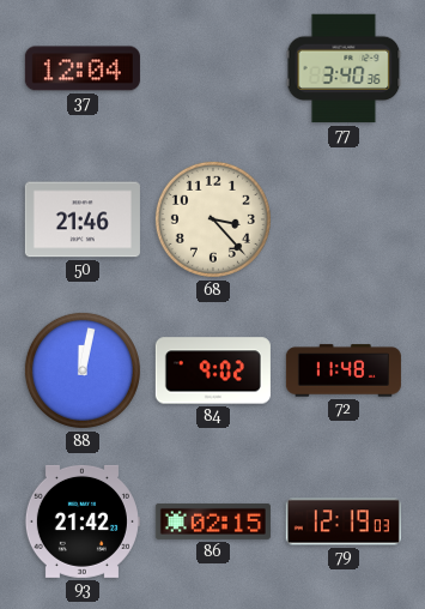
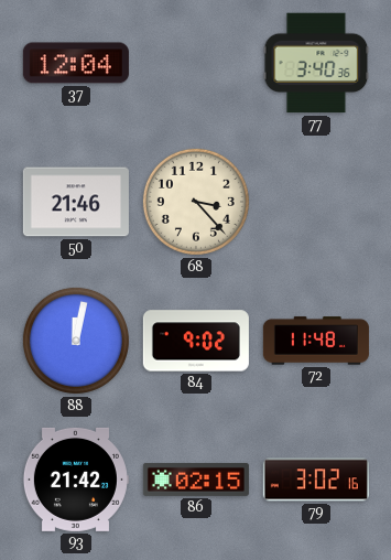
79: 12:19 -> 3:02 (316, 480)
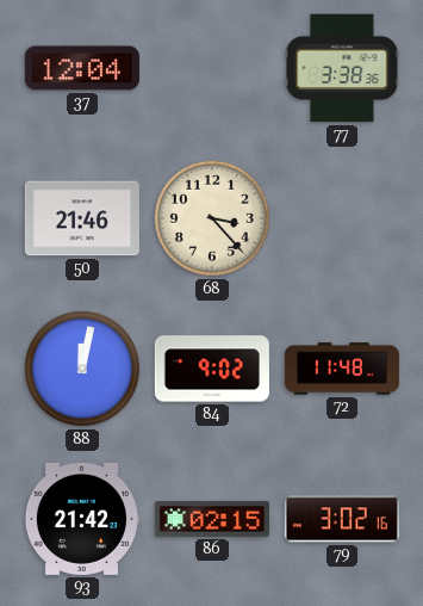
77: 3:40 -> 3:38 (342, 68)
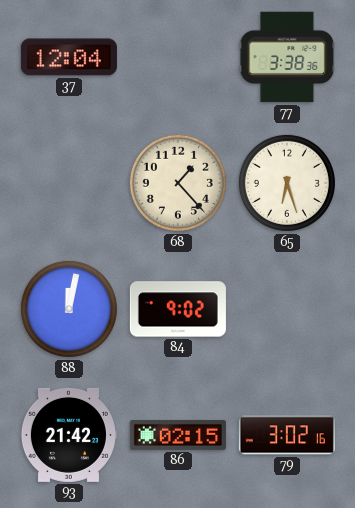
50: 21:46 -> none (82, 218)
68: 3:23 -> 1:23 (178, 183)
65: none -> 6:27 (287, 183)
72: 11:48 -> none (342, 369)
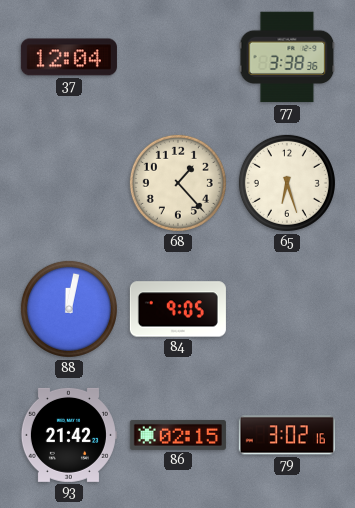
84: 9:02 -> 9:05 (178, 309)
